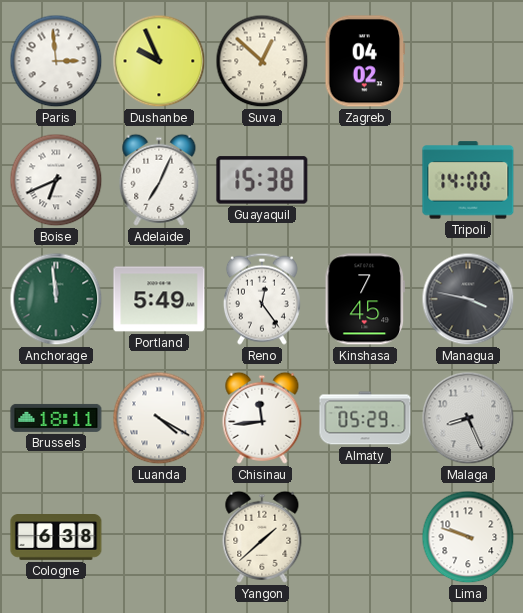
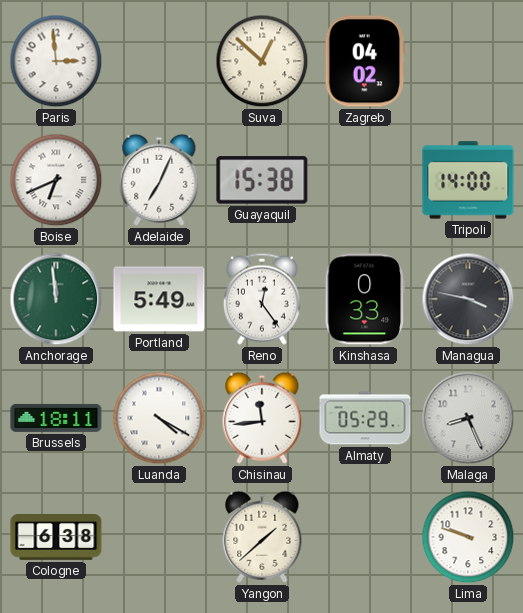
Dushanbe: 9:56 -> none (159, 61)
Kinshasa: 7:45 -> 0:33 (364, 299)
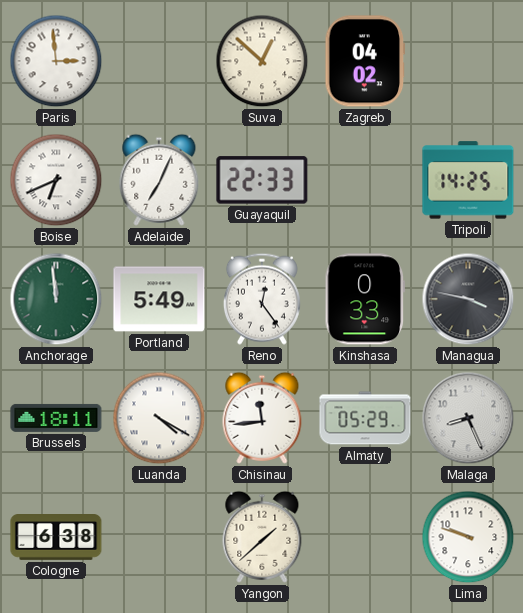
Guayaquil: 15:38 -> 22:33 (262, 180)
Tripoli: 14:00 -> 14:25 (468, 180)
